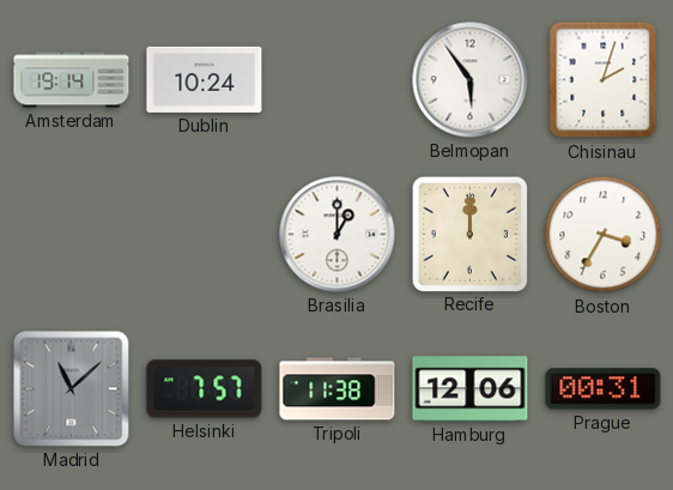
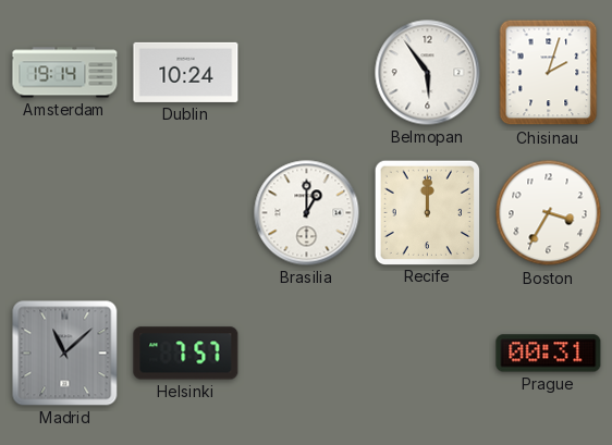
Tripoli: 11:38 -> none (338, 389)
Hamburg: 12:06 -> none (471, 389)
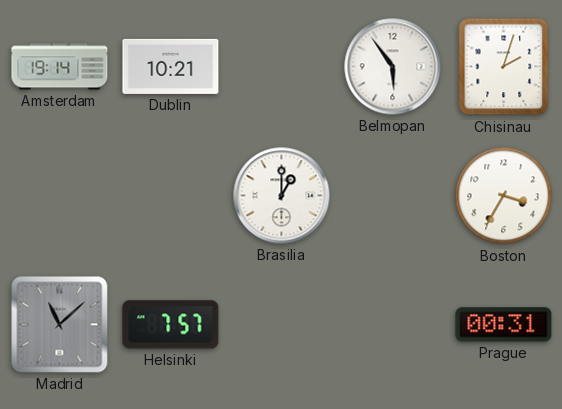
Dublin: 10:24 -> 10:21 (171, 66)
Recife: 12:00 -> none (427, 212)
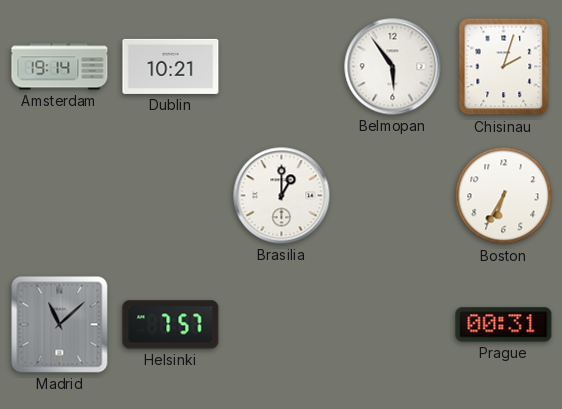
Boston: 3:35 -> 6:35 (504, 196)
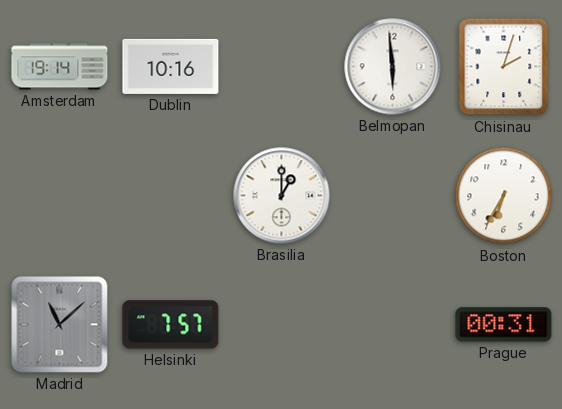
Dublin: 10:21 -> 10:16 (171, 66)
Belmopan: 5:54 -> 5:59 (393, 67)
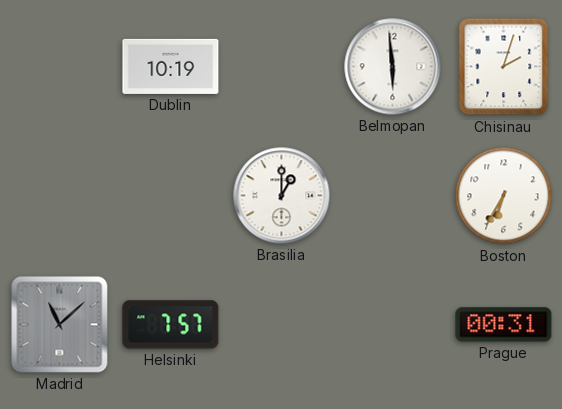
Amsterdam: 19:14 -> none (60, 67)
Dublin: 10:16 -> 10:19 (171, 66)
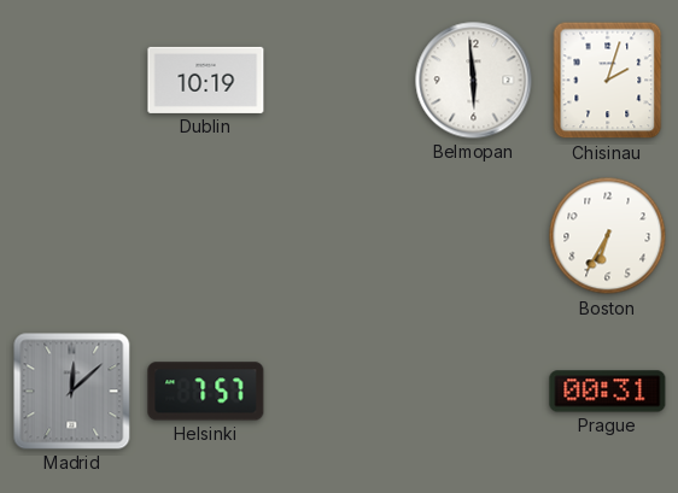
Brasilia: 1:00 -> none (282, 196)
Madrid: 11:08 -> 12:08 (72, 392)
